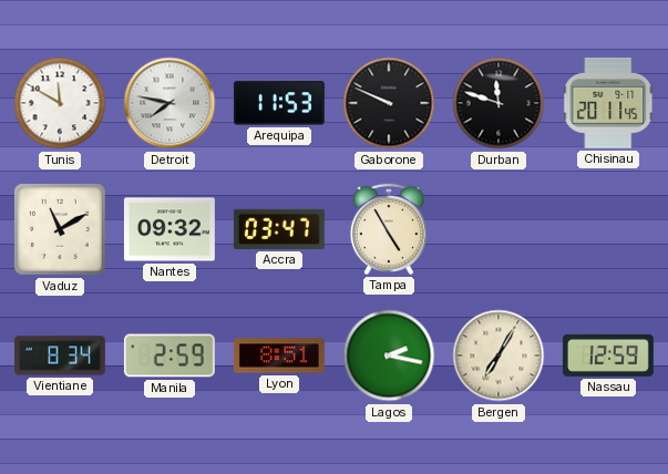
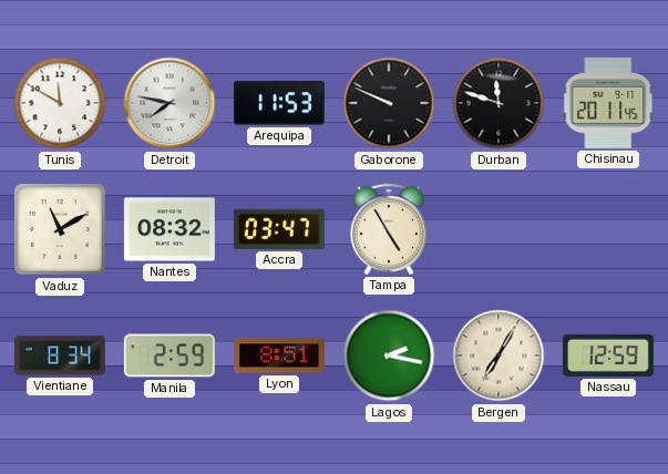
Nantes: 09:32 -> 08:32 (169, 229)
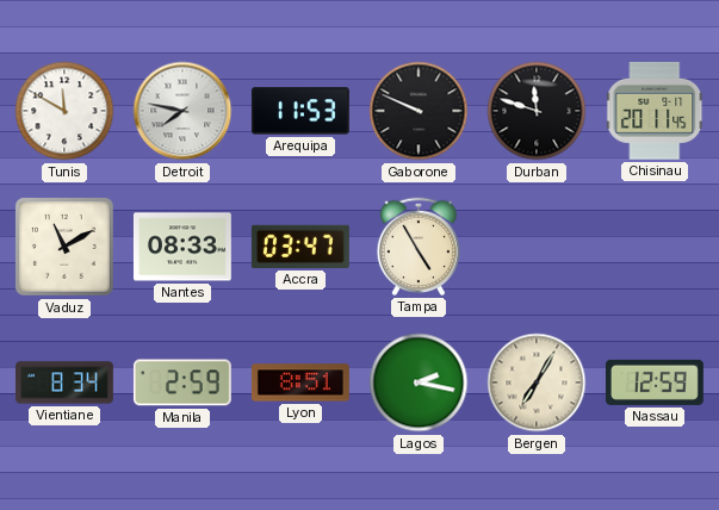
Nantes: 08:32 -> 08:33 (182, 247)
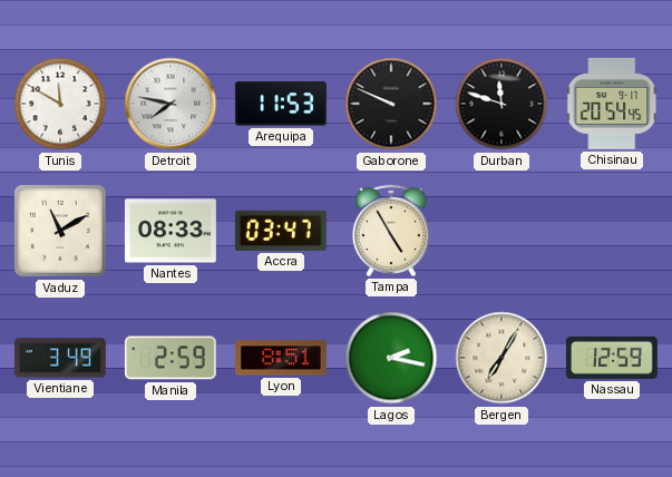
Chisinau: 20:11 -> 20:54 (613, 104)
Vientiane: 8:34 -> 3:49 (61, 358)
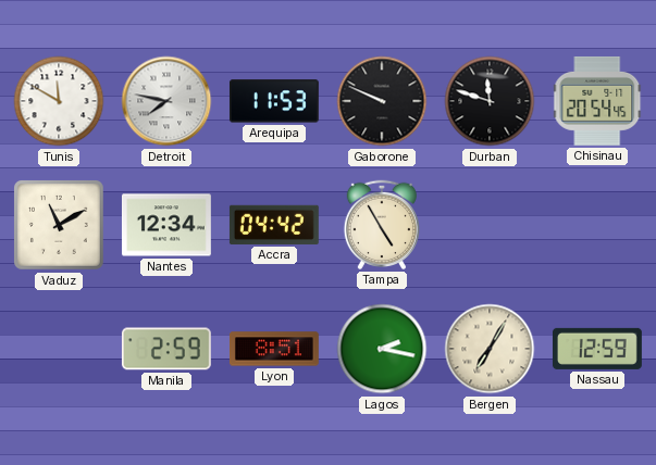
Nantes: 08:33 -> 12:34 (166, 225)
Accra: 03:47 -> 04:42 (274, 225)
Vientiane: 3:49 -> none (61, 358)
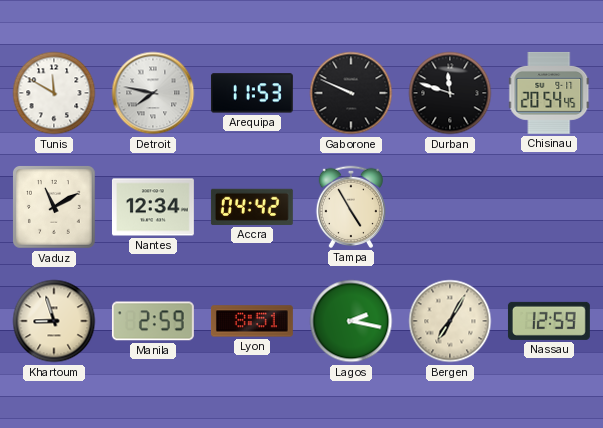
Khartoum: none -> 8:57 (54, 321)
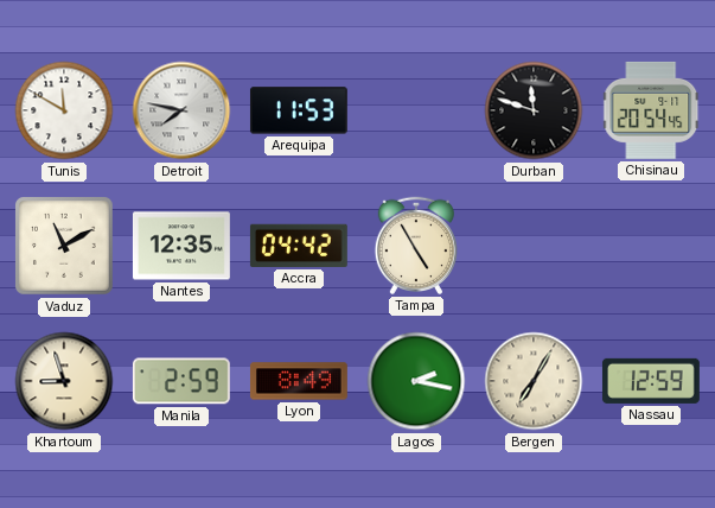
Gaborone: 9:49 -> none (351, 93)
Nantes: 12:34 -> 12:35 (181, 246)
Lyon: 8:51 -> 8:49 (299, 381)
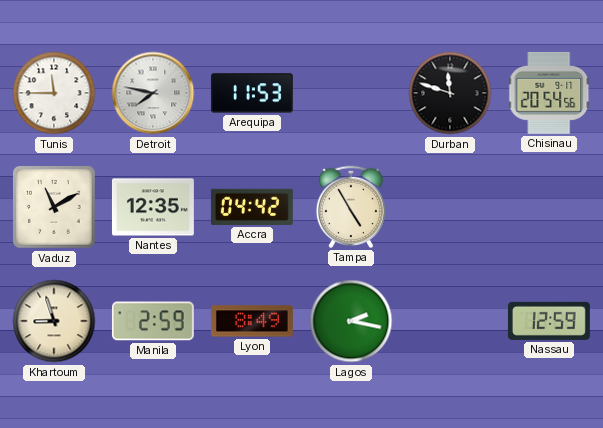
Tunis: 11:50 -> 11:45 (54, 93)
Chisinau: 20:54:45 -> 20:54:56 (550, 93)
Bergen: 7:05 -> none (534, 381)
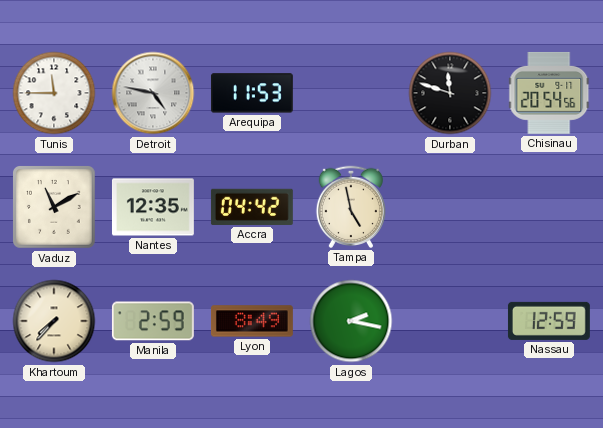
Detroit: 7:47 -> 4:47 (153, 93)
Tampa: 4:55 -> 4:58 (350, 207)
Khartoum: 8:57 -> 7:37 (54, 321)
